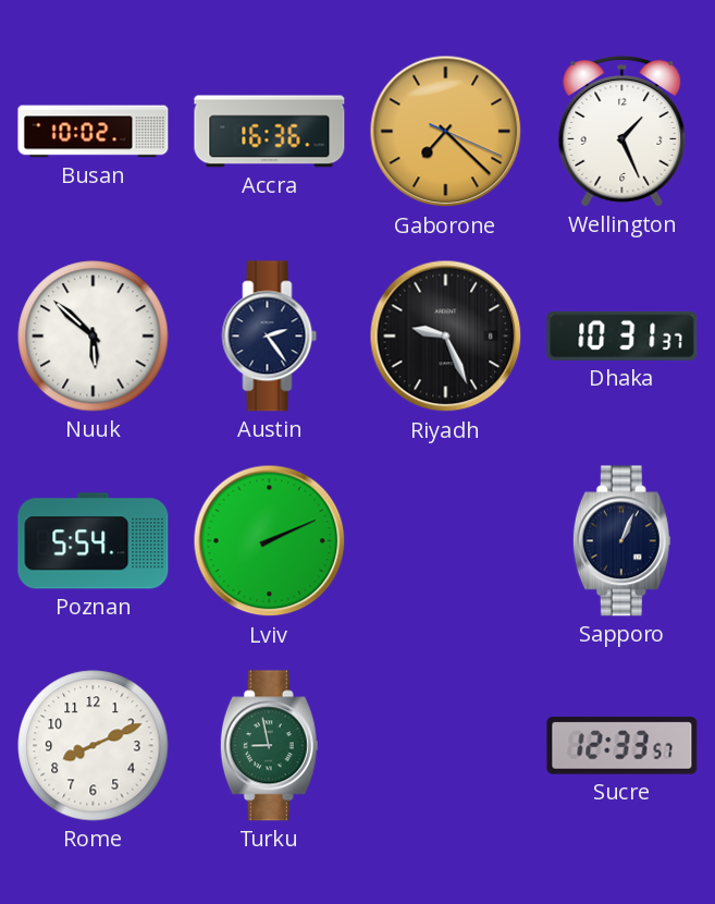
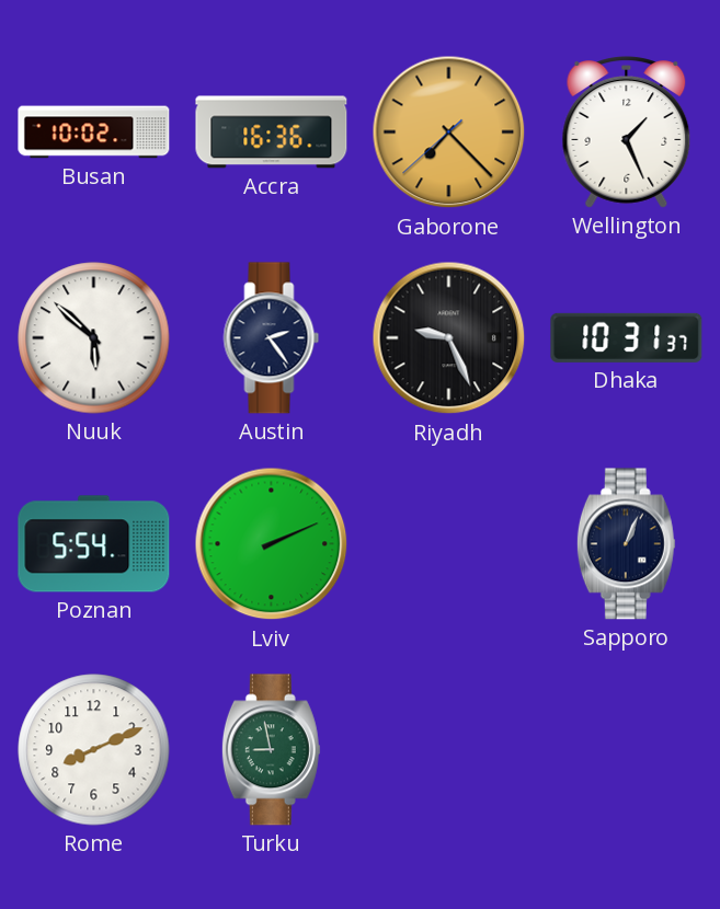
Gaborone: 7:22:19 -> 7:22:38 (449, 133)
Sucre: 12:33 -> none (622, 746)
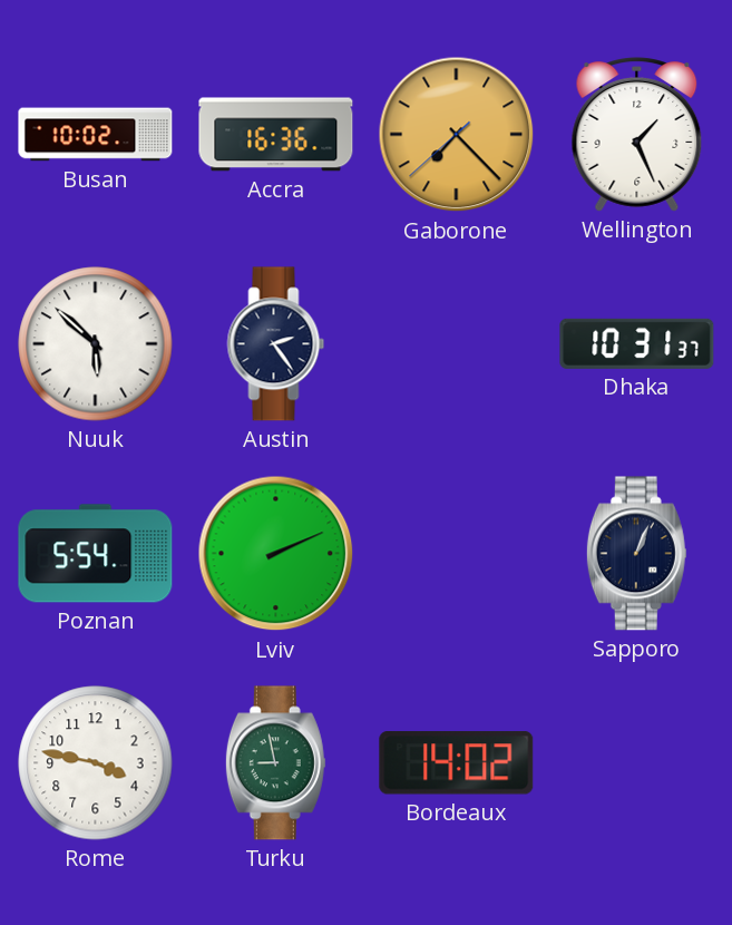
Riyadh: 9:26 -> none (449, 338)
Rome: 8:11 -> 3:47 (96, 763)
Bordeaux: none -> 14:02 (457, 763)
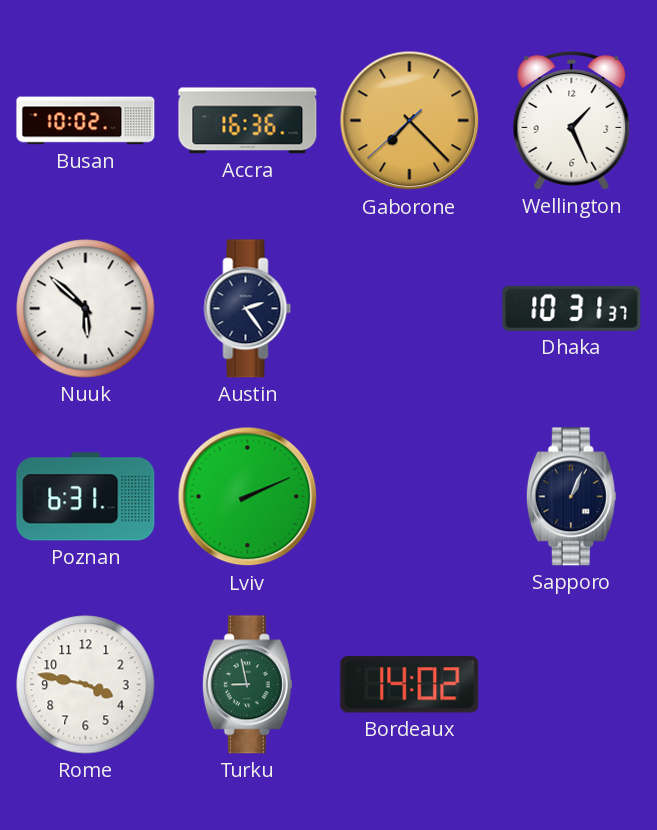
Poznan: 5:54 -> 6:31 (86, 497)
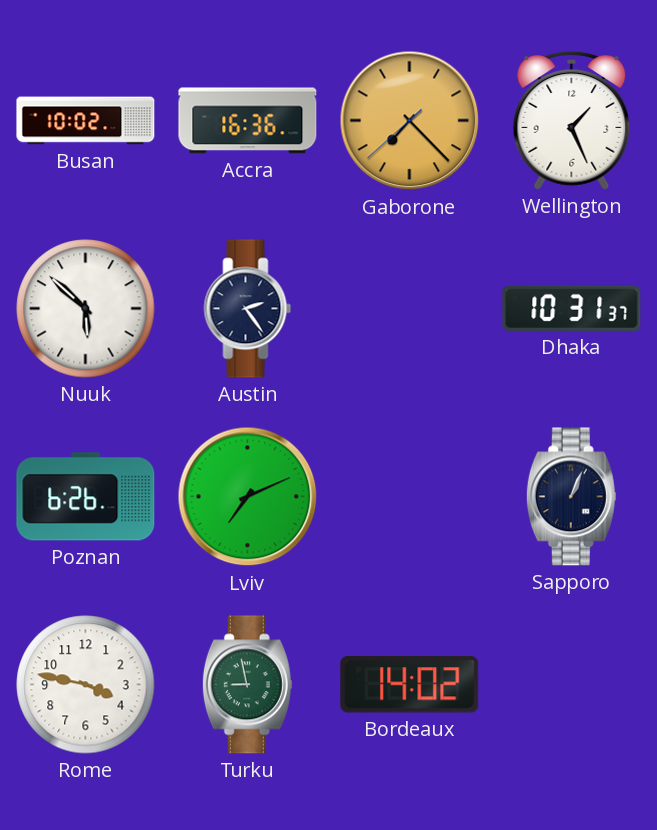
Poznan: 6:31 -> 6:26 (86, 497)
Lviv: 2:11 -> 7:11 (248, 497)
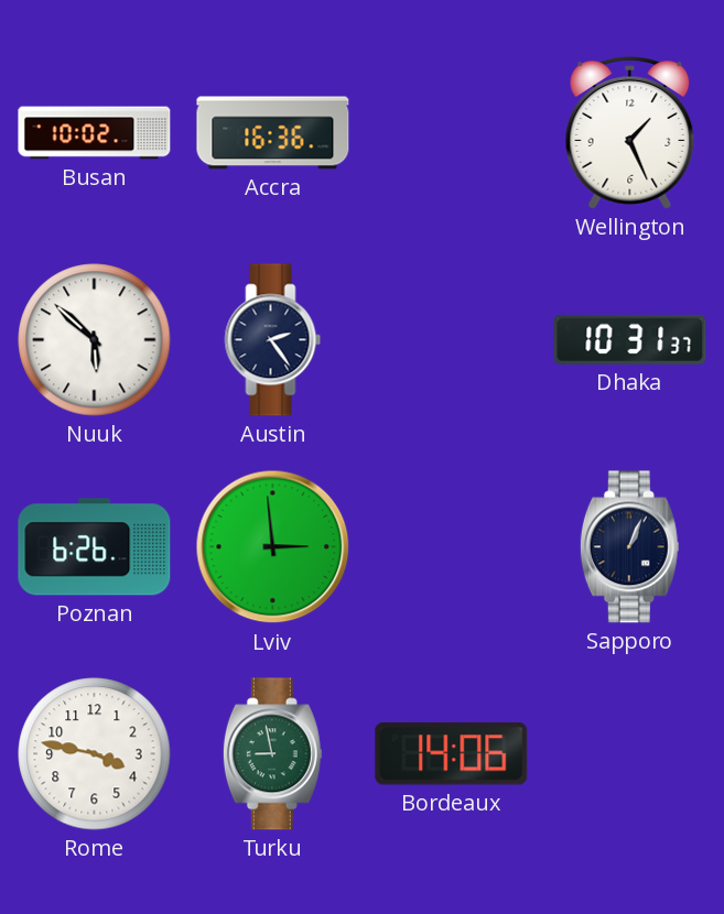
Gaborone: 7:22 -> none (410, 121)
Lviv: 7:11 -> 2:59 (273, 547)
Bordeaux: 14:02 -> 14:06 (452, 754)
